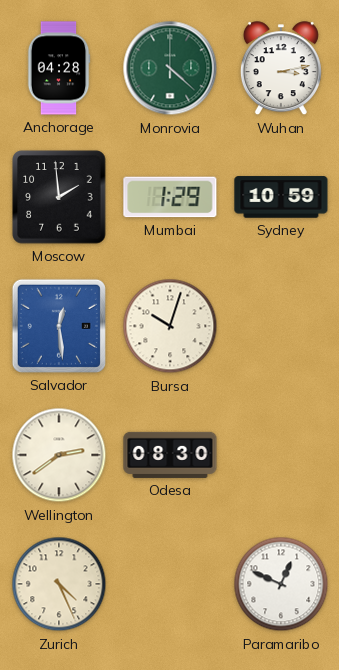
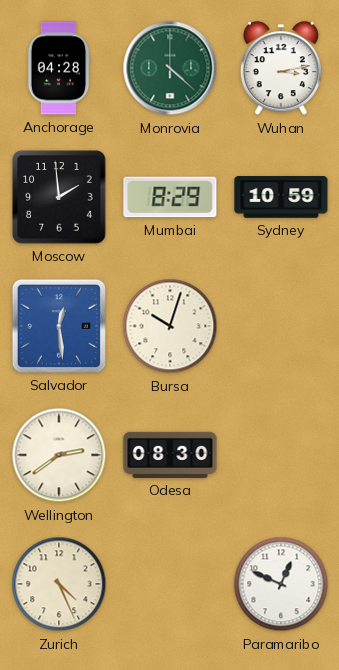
Mumbai: 1:29 -> 8:29 (170, 197)
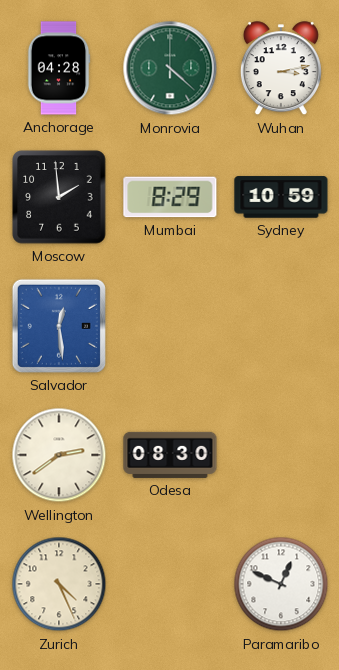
Bursa: 10:03 -> none (170, 326)
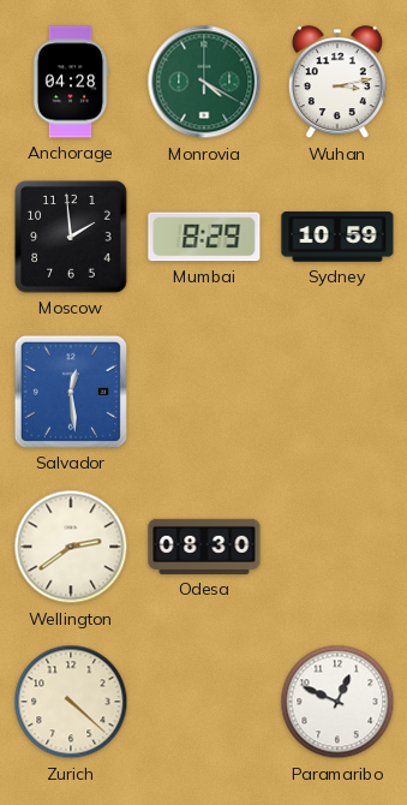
Monrovia: 4:22 -> 4:20 (204, 82)
Zurich: 4:26 -> 4:22 (71, 702)
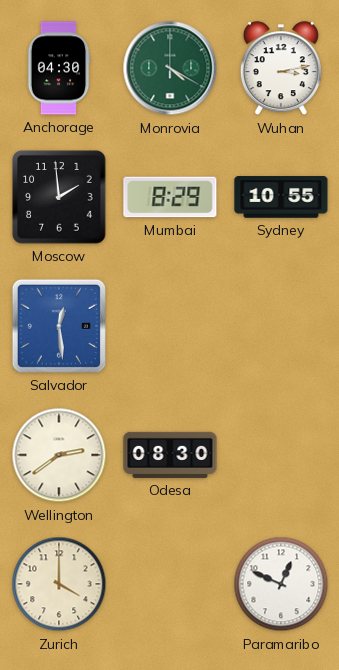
Anchorage: 04:28 -> 04:30 (59, 68)
Sydney: 10:59 -> 10:55 (281, 197)
Zurich: 4:22 -> 4:00 (59, 584)
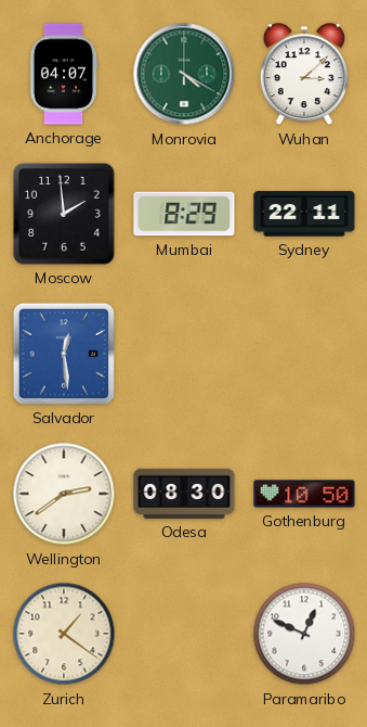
Anchorage: 04:30 -> 04:07 (64, 74)
Wuhan: 3:13 -> 3:08 (304, 75)
Sydney: 10:55 -> 22:11 (304, 214)
Gothenburg: none -> 10:50 (304, 494)
Zurich: 4:00 -> 1:21 (64, 634)
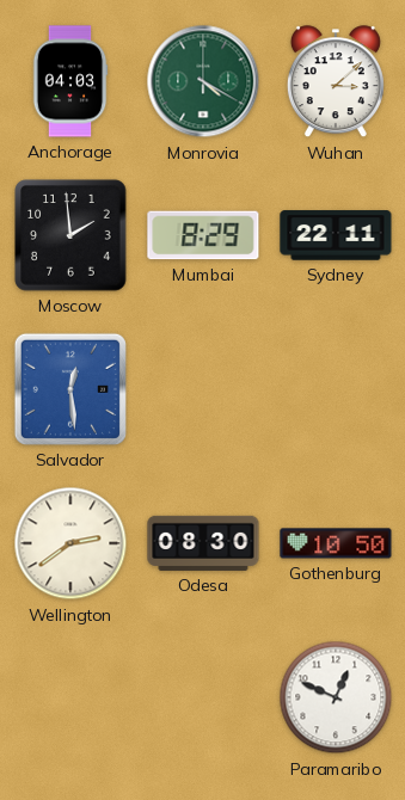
Anchorage: 04:07 -> 04:03 (70, 81)
Zurich: 1:21 -> none (64, 634)
